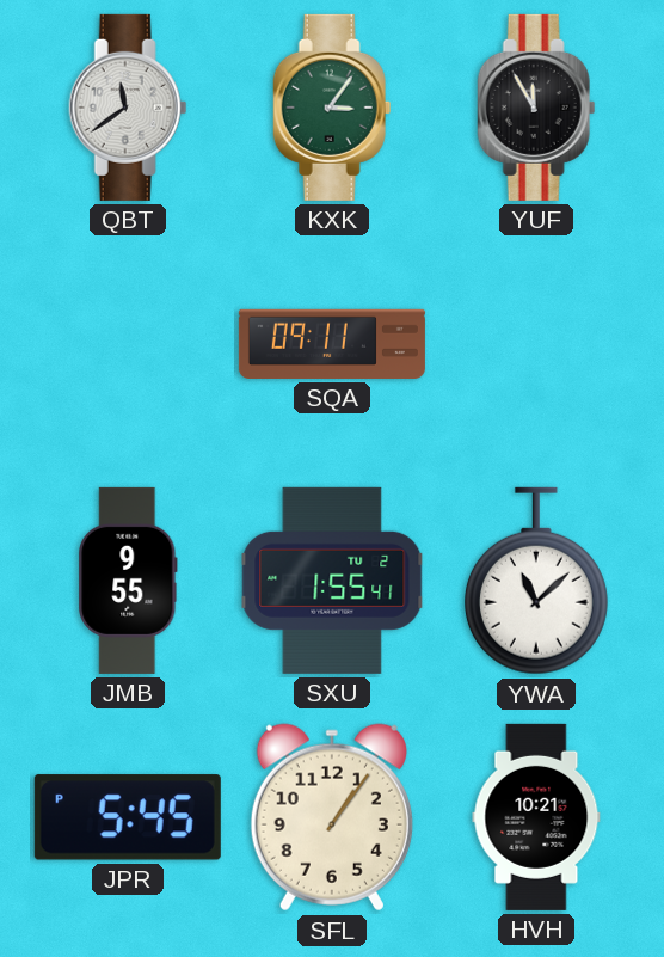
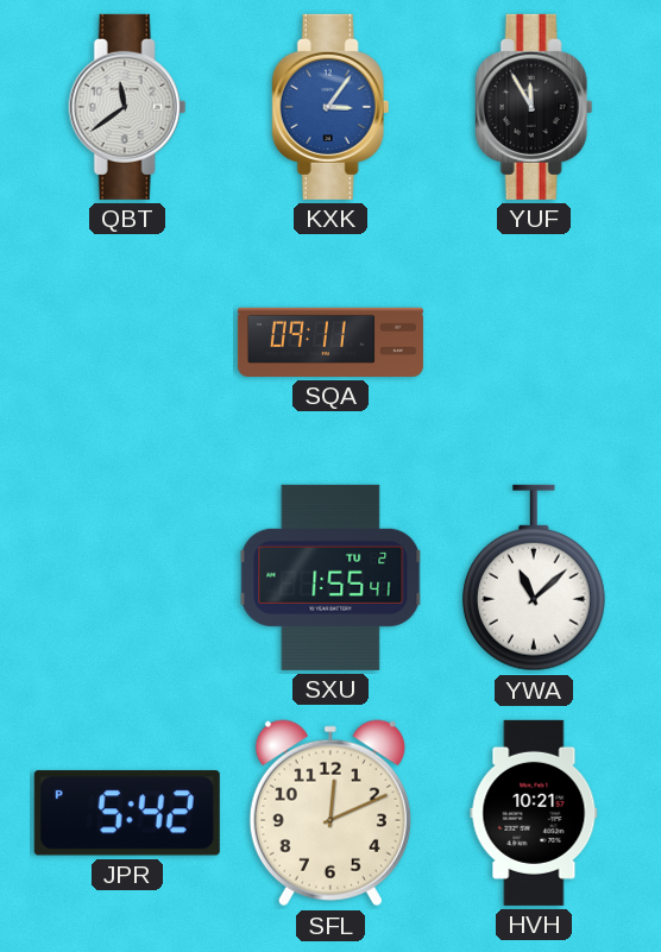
KXK dial: green -> blue (330, 107)
JMB: 9:55 -> none (128, 581)
JPR: 5:45 -> 5:42 (127, 813)
SFL: 1:06 -> 12:11 (330, 813)
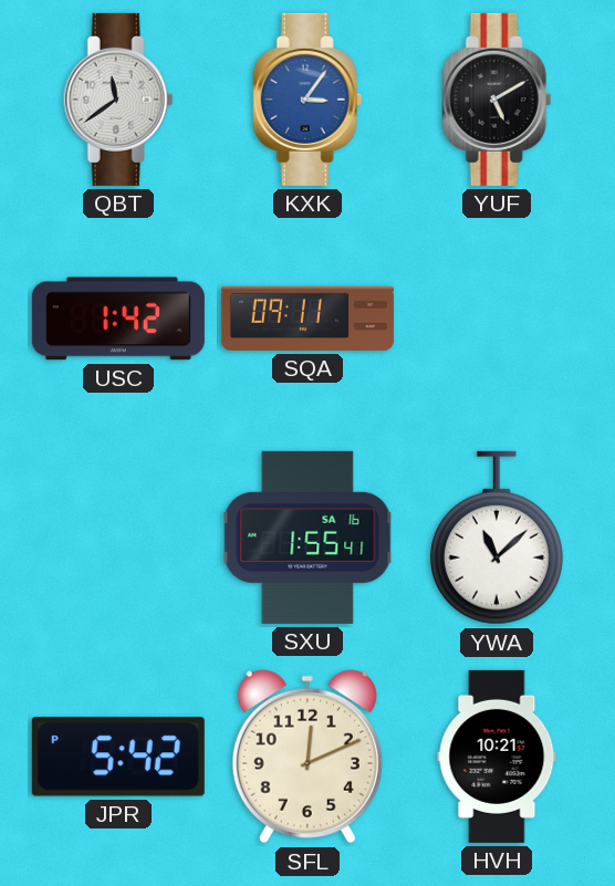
YUF: 11:55 -> 5:10 (497, 100)
USC: none -> 1:42 (118, 319)
SXU date: TU 2 -> SA 16 (307, 538)
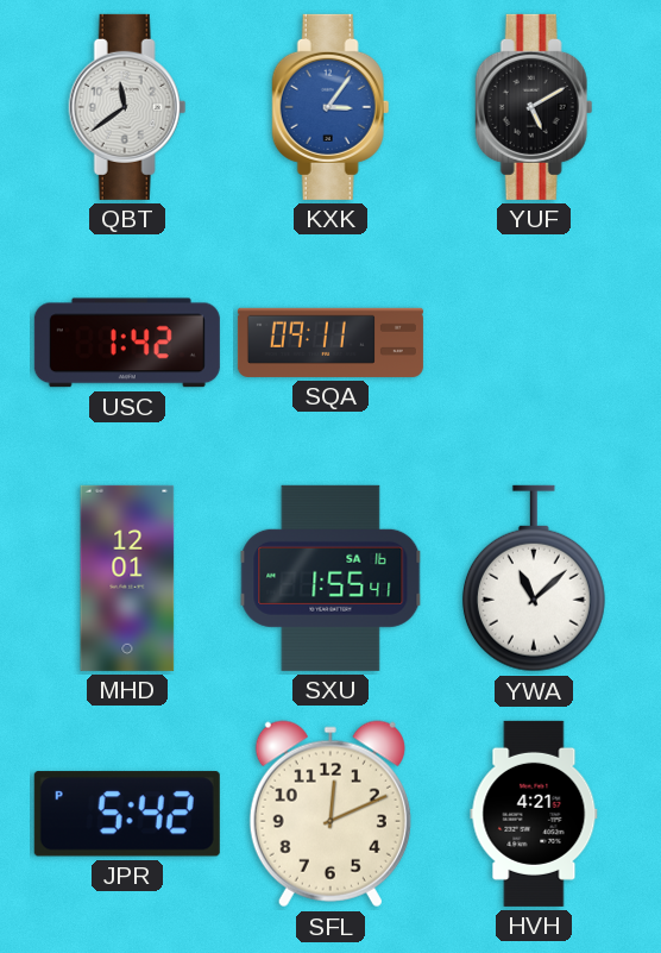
MHD: none -> 12:01 (127, 578)
HVH: 10:21 -> 4:21 (534, 814)
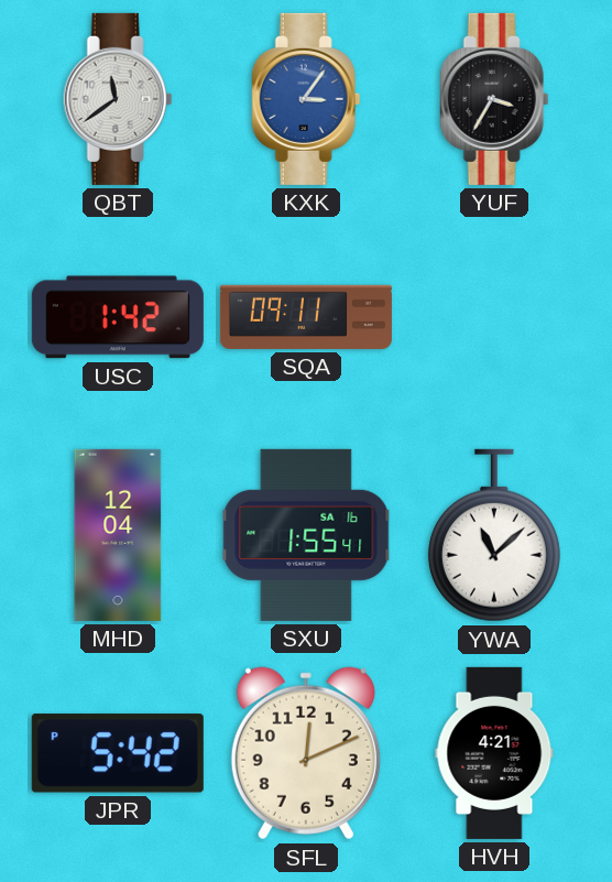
YUF: 5:10 -> 3:35 (494, 99)
MHD: 12:01 -> 12:04 (118, 535)
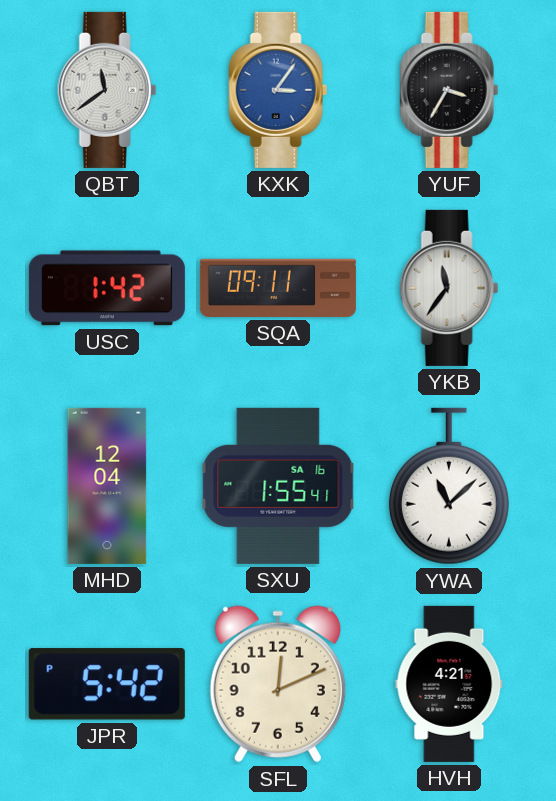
YKB: none -> 11:36 (449, 288)
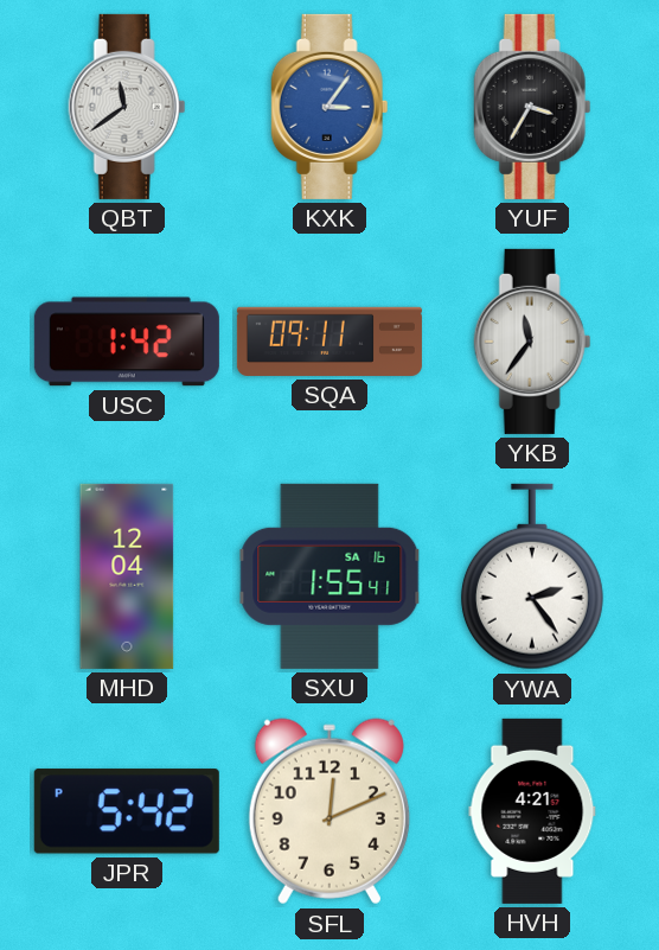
YWA: 11:08 -> 2:24 (532, 576)
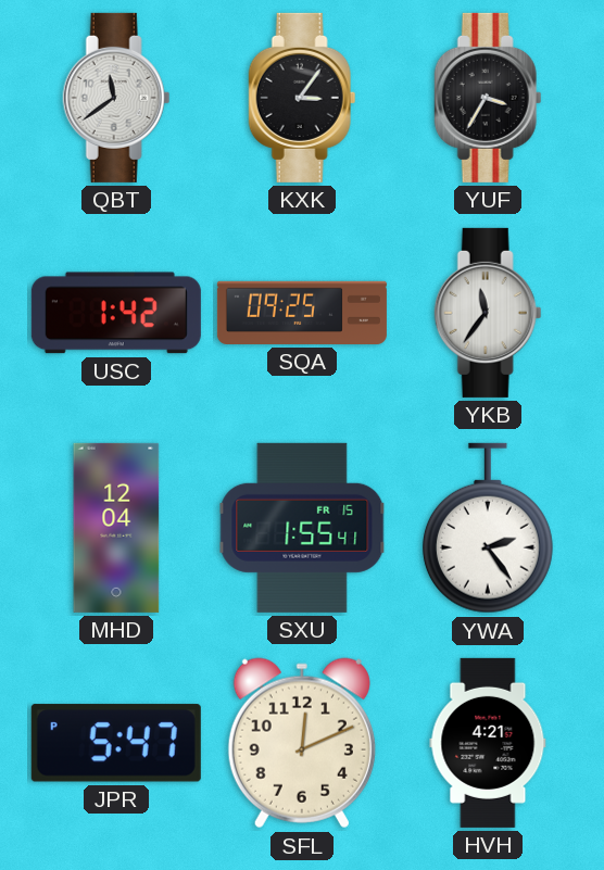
KXK dial: blue -> black (302, 98)
SQA: 09:11 -> 09:25 (302, 313)
SXU date: SA 16 -> FR 15 (302, 528)
JPR: 5:42 -> 5:47 (116, 743)
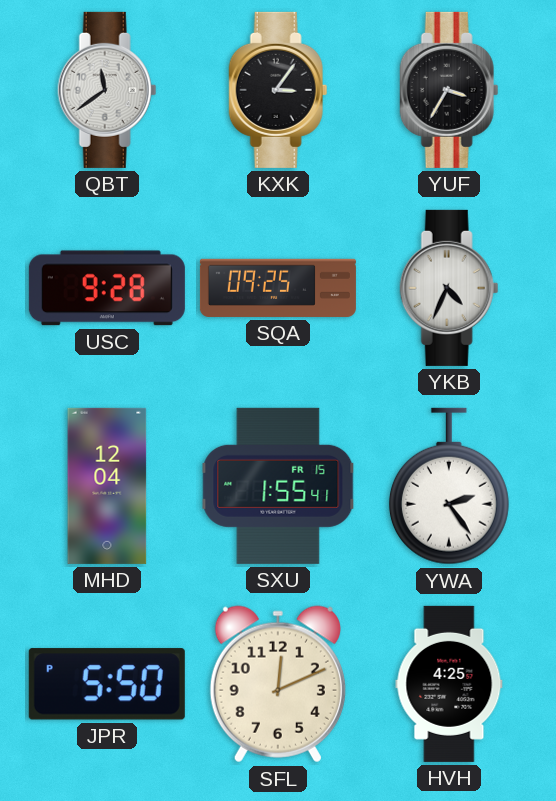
USC: 1:42 -> 9:28 (107, 288)
YKB: 11:36 -> 4:34 (449, 288)
JPR: 5:47 -> 5:50 (107, 684)
HVH: 4:21 -> 4:25 (449, 684)
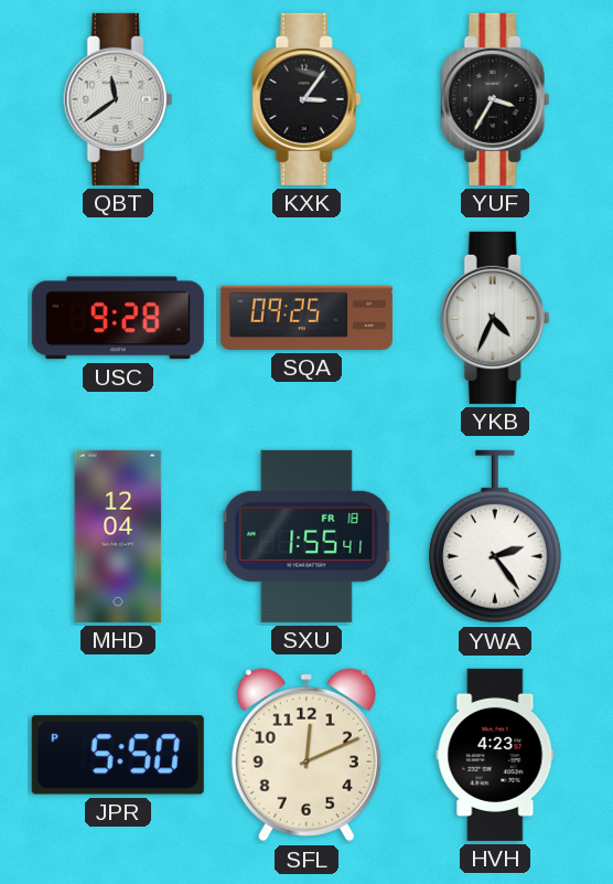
SXU date: FR 15 -> FR 18 (306, 536)
HVH: 4:25 -> 4:23 (495, 755)
